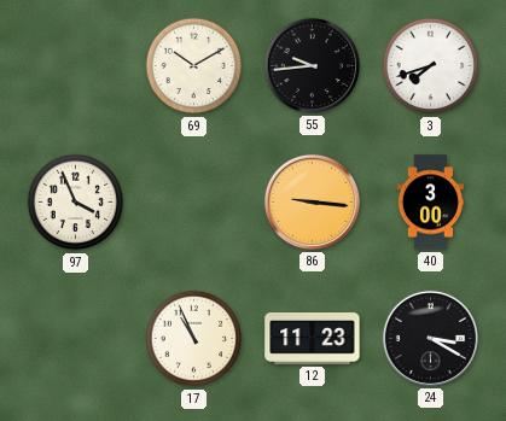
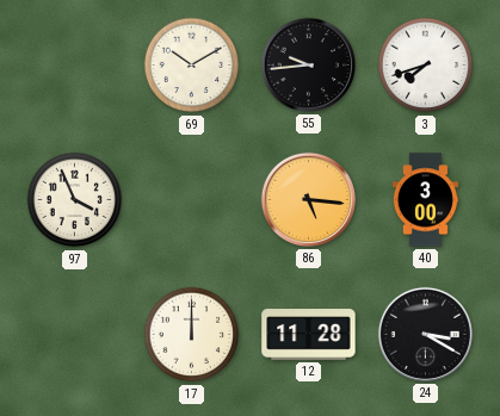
86: 9:16 -> 5:16 (308, 199)
17: 10:56 -> 12:00 (192, 335)
12: 11:23 -> 11:28 (309, 335)
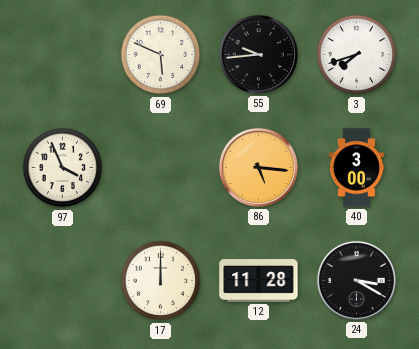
69: 10:10 -> 5:49 (161, 55)
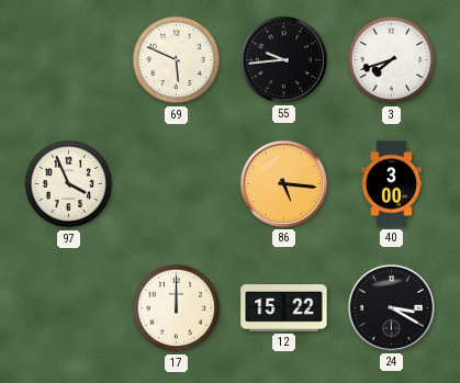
12: 11:28 -> 15:22 (284, 308)
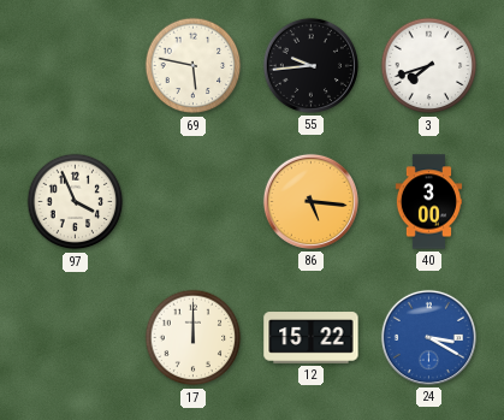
69: 5:49 -> 5:47 (194, 66)
24 dial: black -> blue (428, 337)
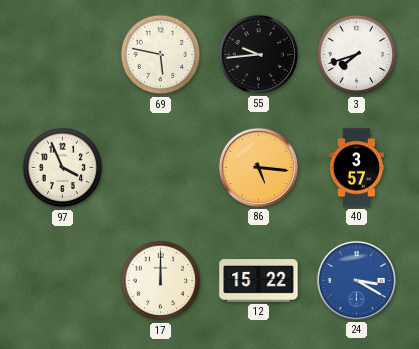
40: 3:00 -> 3:57 (356, 168)
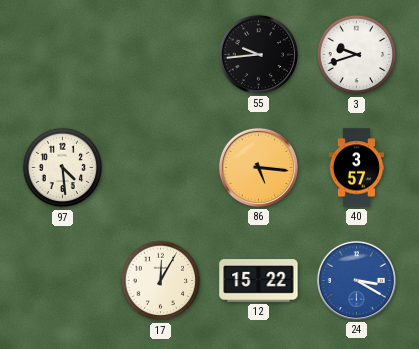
69: 5:47 -> none (161, 55)
3: 7:42 -> 9:42 (357, 55)
97: 3:56 -> 4:29 (63, 168)
17: 12:00 -> 12:05 (161, 281)
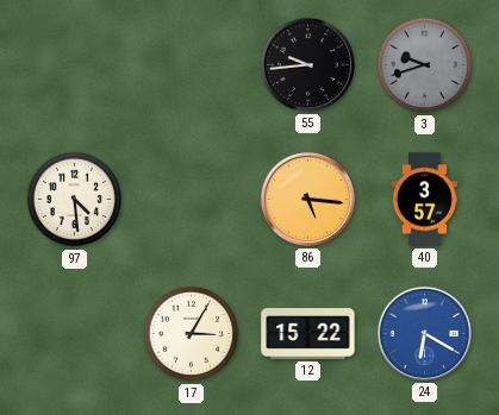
3 dial: white -> grey (425, 65)
17: 12:05 -> 3:05 (192, 334)
24: 3:20 -> 6:20 (424, 333)
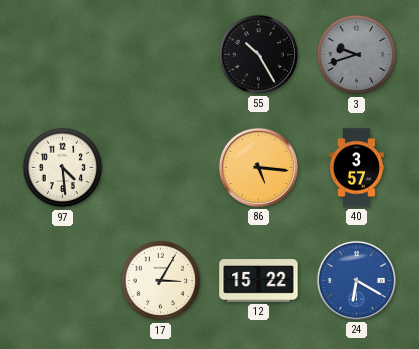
55: 9:44 -> 10:25 (258, 54)
